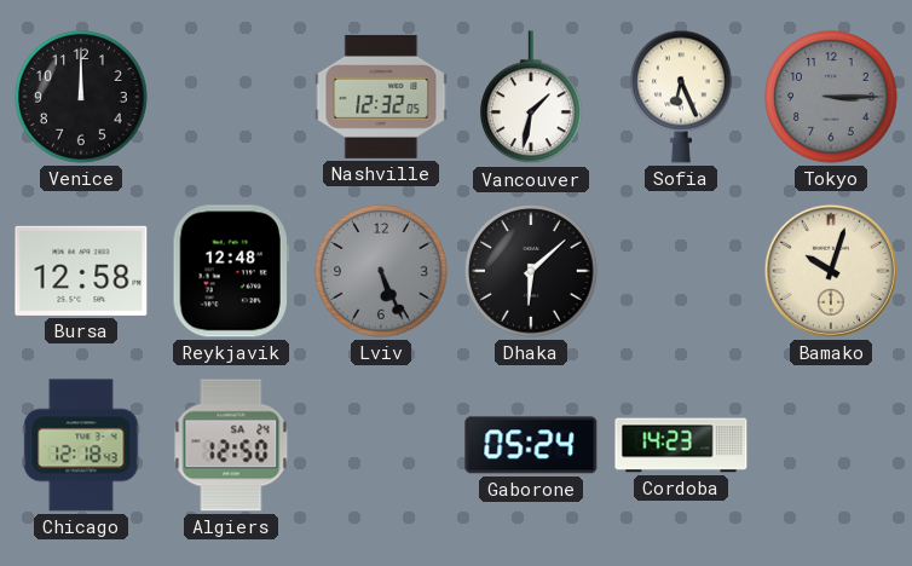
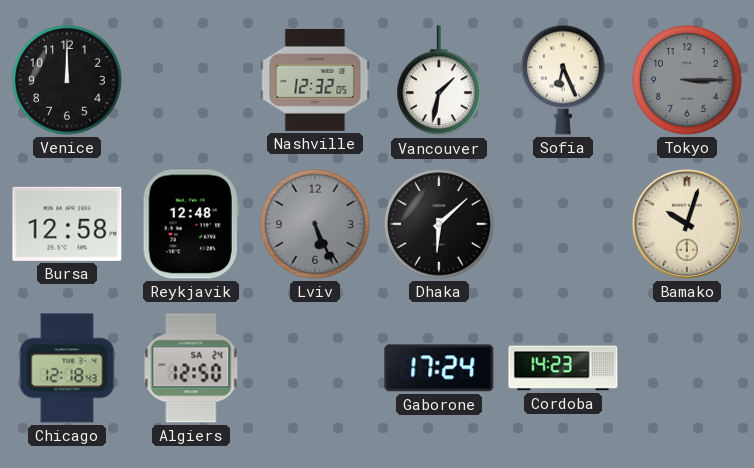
Gaborone: 05:24 -> 17:24 (439, 368)
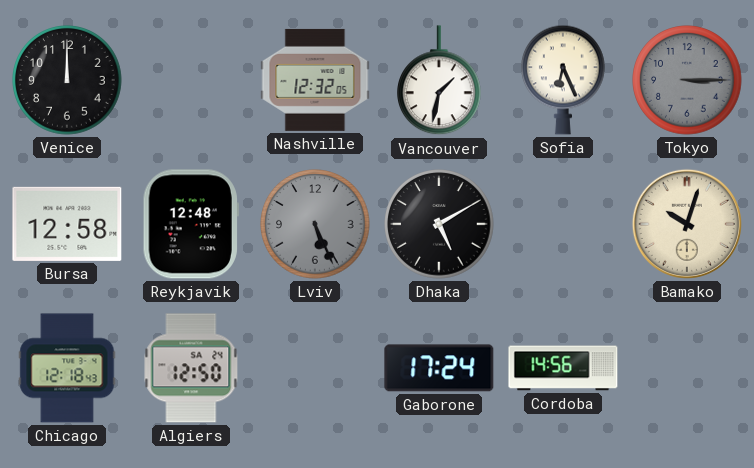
Dhaka: 6:08 -> 5:10 (439, 224)
Cordoba: 14:23 -> 14:56 (563, 368)
